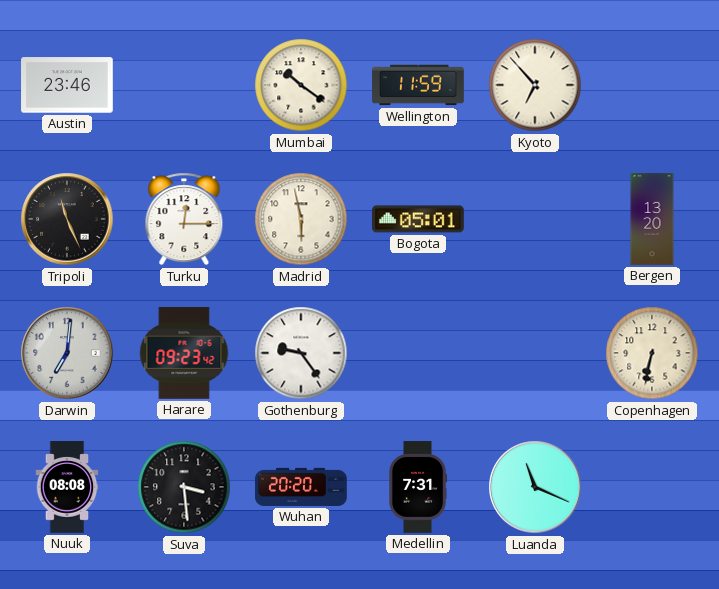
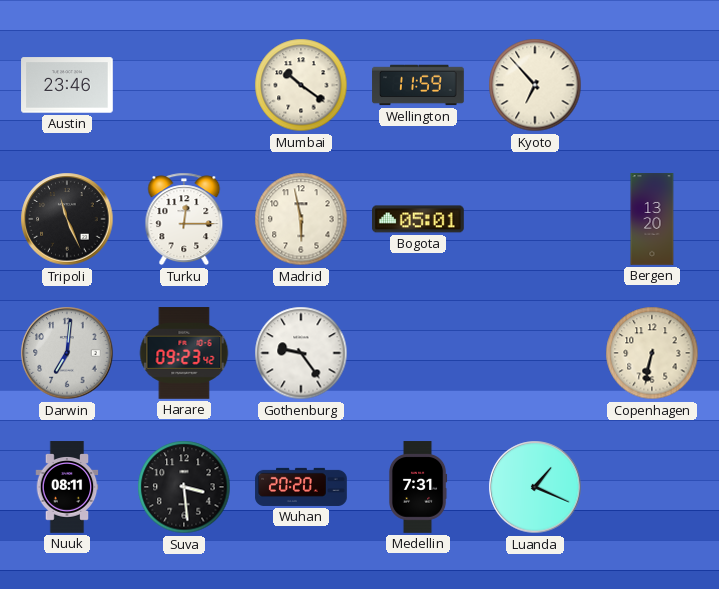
Nuuk: 08:08 -> 08:11 (67, 487)
Luanda: 11:19 -> 1:19 (535, 487)
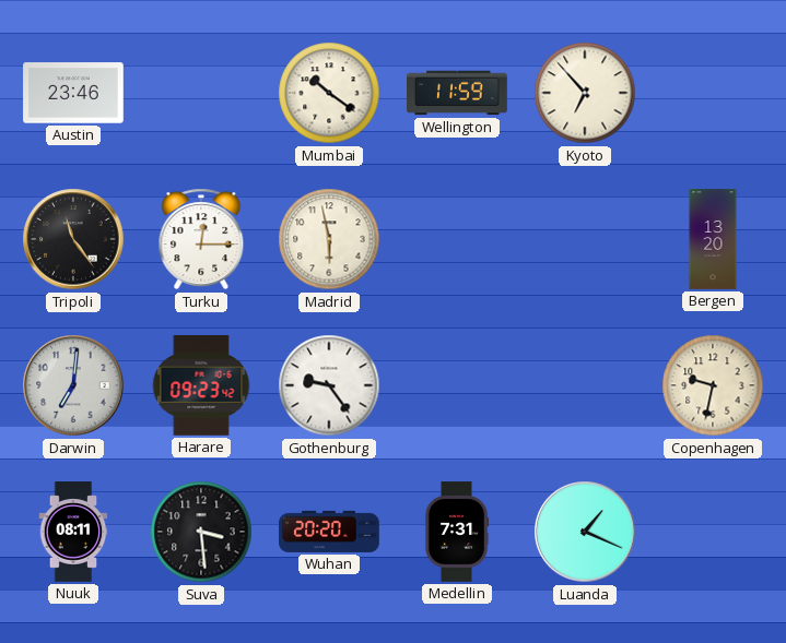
Tripoli: 11:26 -> 11:24 (73, 239)
Bogota: 05:01 -> none (419, 219)
Copenhagen: 6:32 -> 9:32 (713, 385)
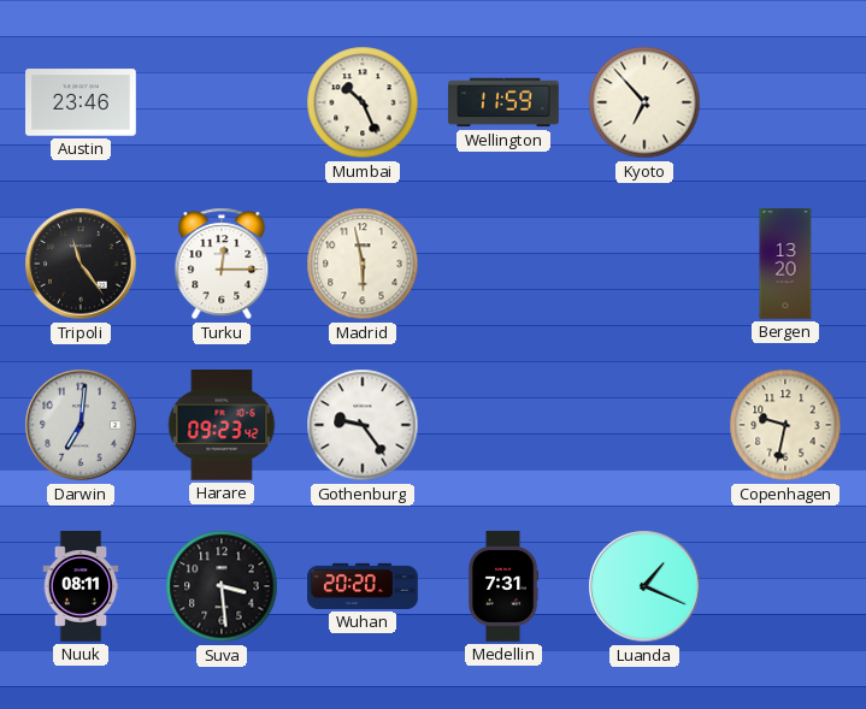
Mumbai: 10:21 -> 10:26 (363, 102)
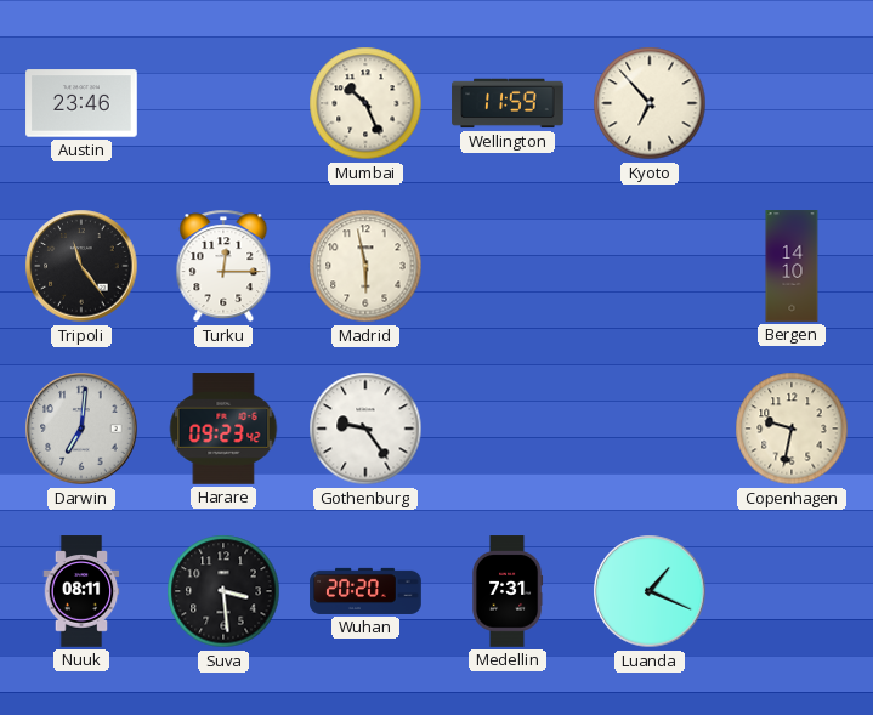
Bergen: 13:20 -> 14:10 (792, 266)
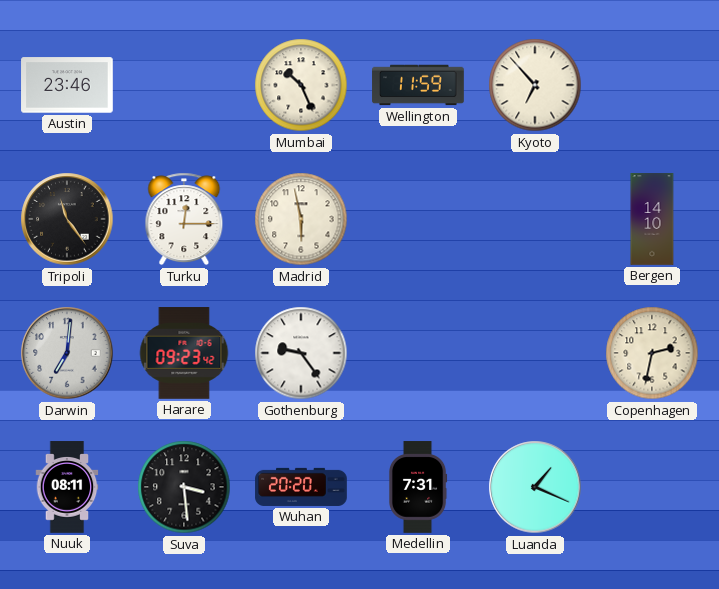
Copenhagen: 9:32 -> 2:32 (652, 353)
